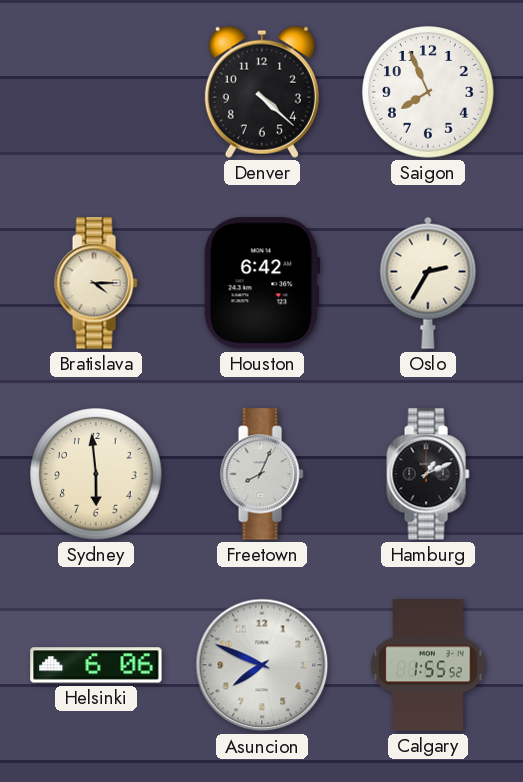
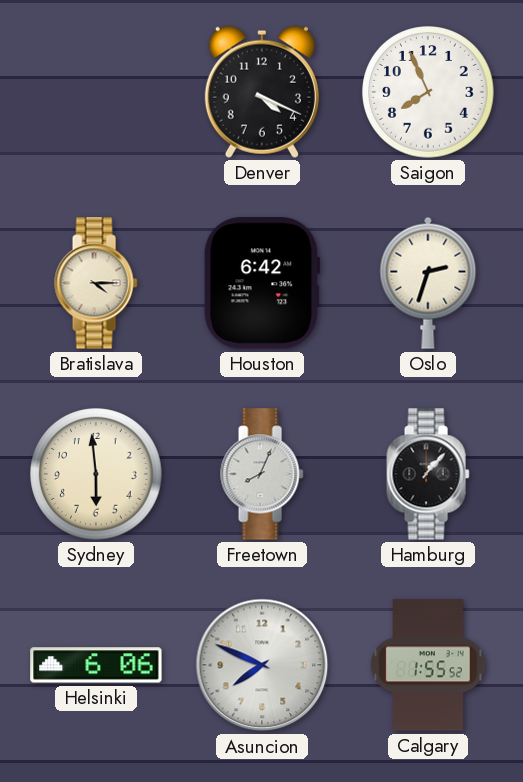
Denver: 4:22 -> 4:19 (262, 92)
Oslo: 2:35 -> 2:33 (428, 283)
Hamburg: 1:11 -> 1:07 (428, 474)
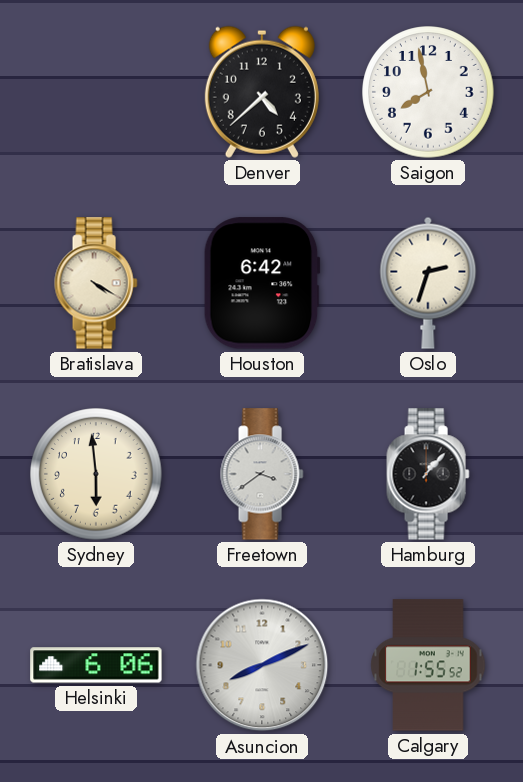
Denver: 4:19 -> 4:38 (262, 92)
Saigon: 7:56 -> 7:58 (428, 92)
Bratislava: 4:15 -> 4:20 (96, 283)
Freetown: 8:04 -> 3:39 (262, 474)
Asuncion: 7:49 -> 8:11 (262, 665)
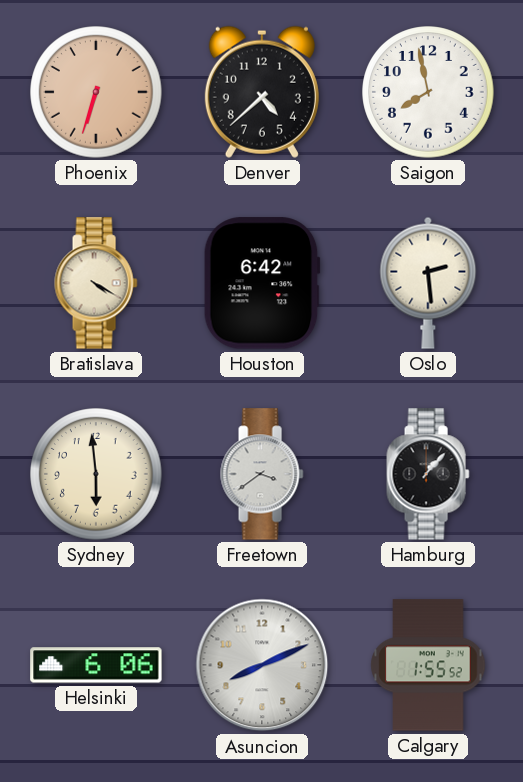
Phoenix: none -> 6:33 (96, 92)
Oslo: 2:33 -> 2:29 (428, 283)
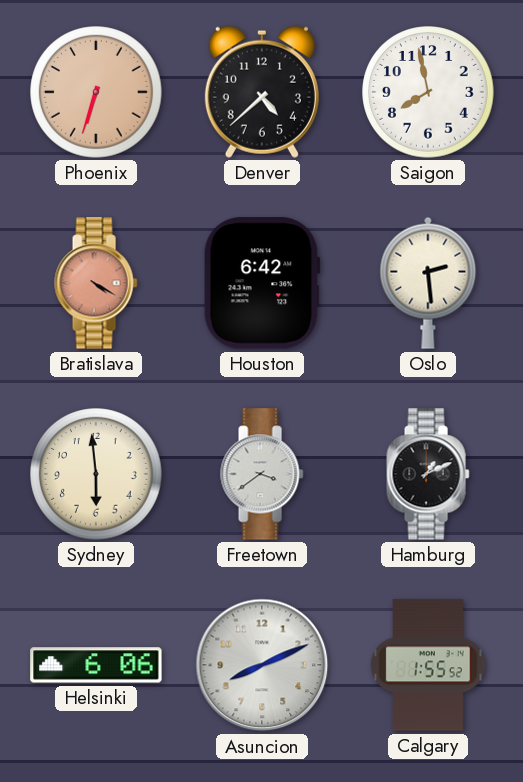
Bratislava dial: cream -> salmon (96, 283)
Hamburg: 1:07 -> 1:11 (428, 474)
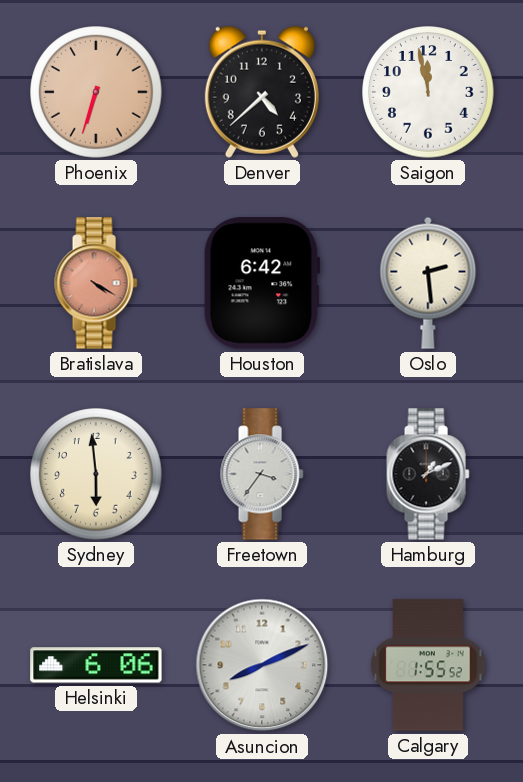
Saigon: 7:58 -> 11:58 (428, 92)
Freetown: 3:39 -> 3:36 (262, 474)
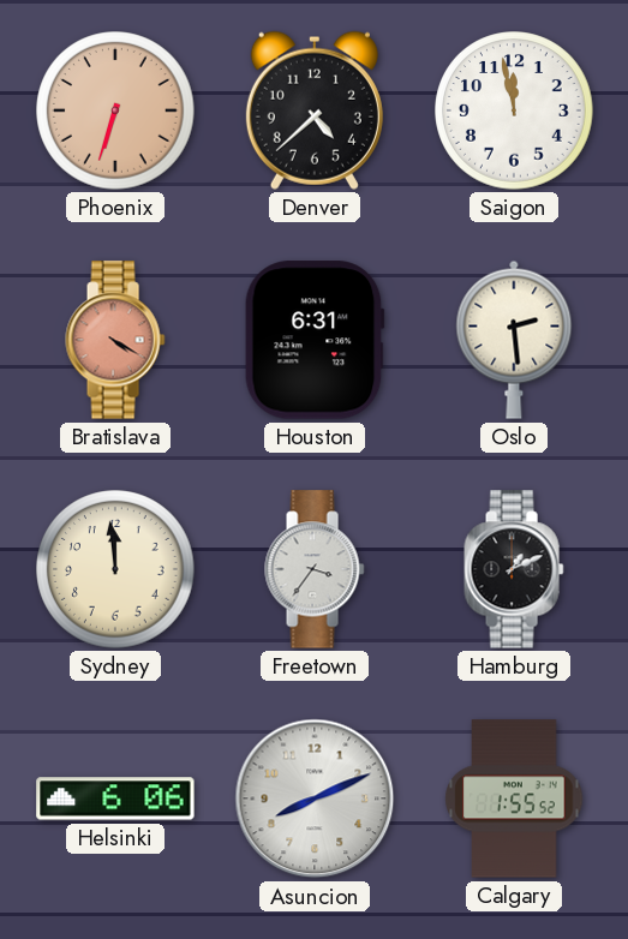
Houston: 6:42 -> 6:31 (315, 340)
Sydney: 5:59 -> 11:59 (115, 569)
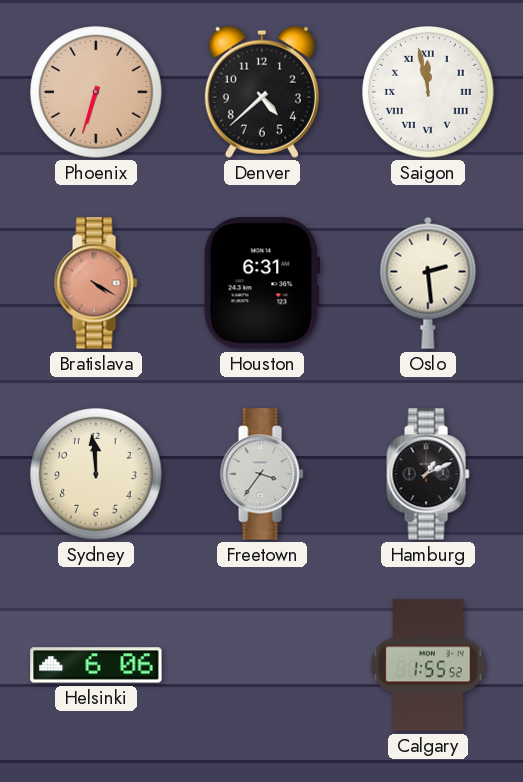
Saigon numerals: Arabic -> Roman (428, 92)
Asuncion: 8:11 -> none (315, 799)
